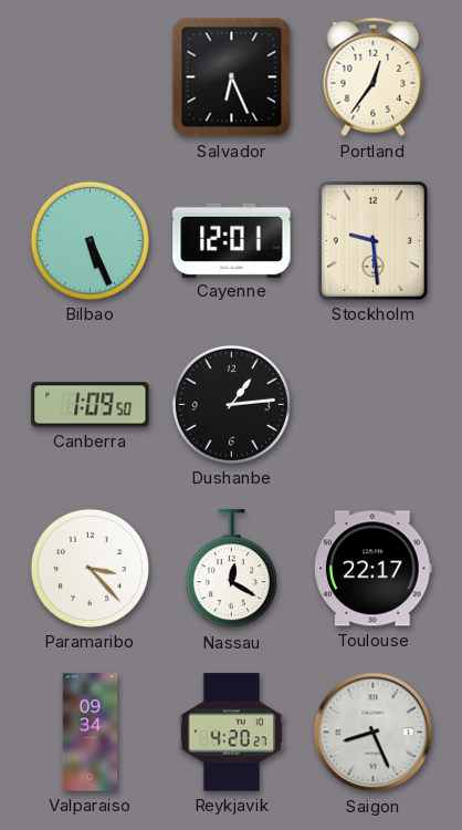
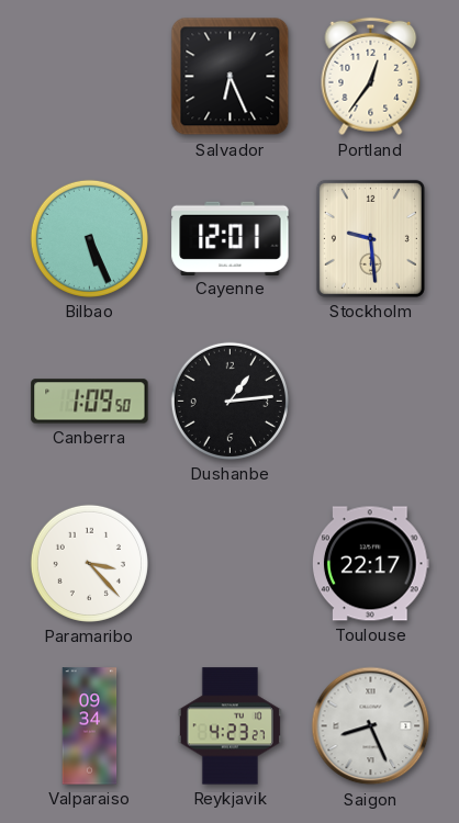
Nassau: 12:20 -> none (231, 569)
Reykjavik: 4:20 -> 4:23 (229, 726)
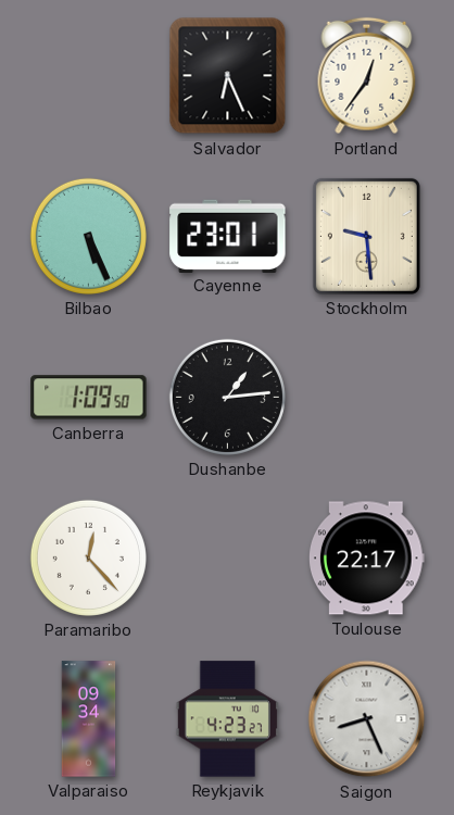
Cayenne: 12:01 -> 23:01 (228, 236)
Paramaribo: 3:23 -> 12:23 (88, 557)
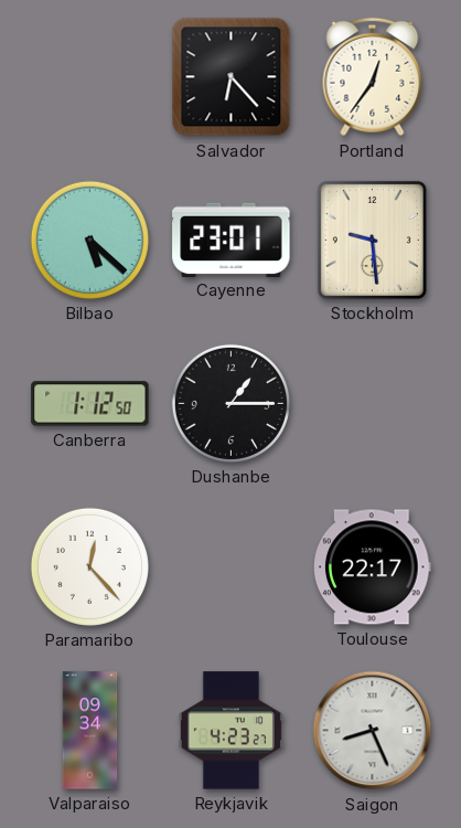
Salvador: 6:26 -> 6:23 (232, 77)
Bilbao: 5:26 -> 5:22 (89, 240)
Canberra: 1:09 -> 1:12 (90, 404)
Dushanbe: 1:14 -> 1:15 (230, 403)
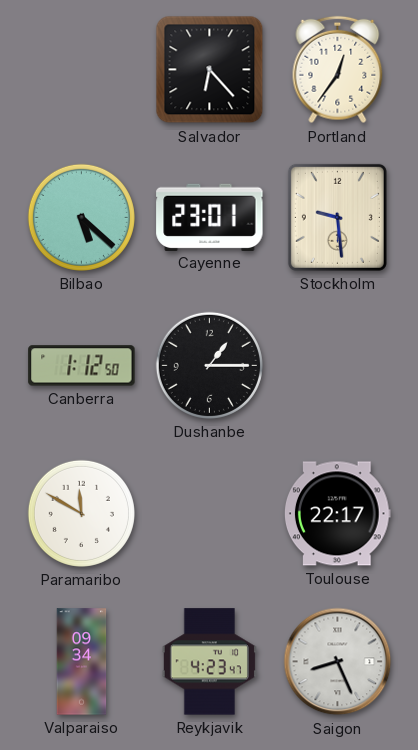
Paramaribo: 12:23 -> 11:50 (81, 513)
Reykjavik: 4:23:27 -> 4:23:47 (209, 662)
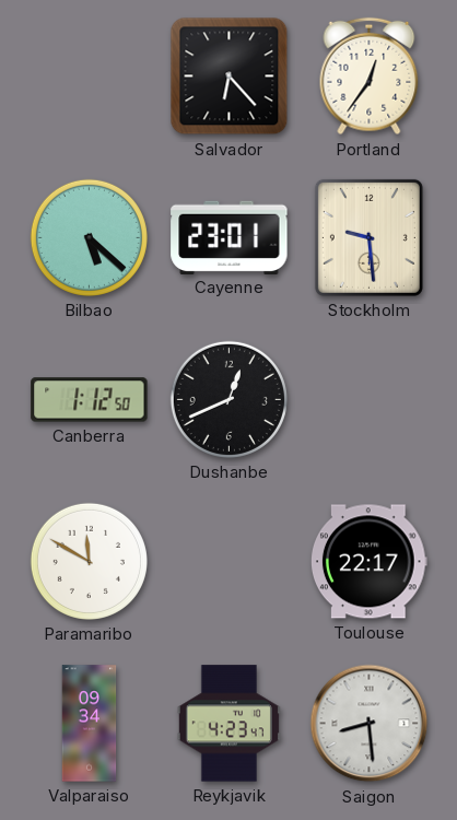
Dushanbe: 1:15 -> 12:41 (228, 399)
Saigon: 8:26 -> 8:29 (370, 724)
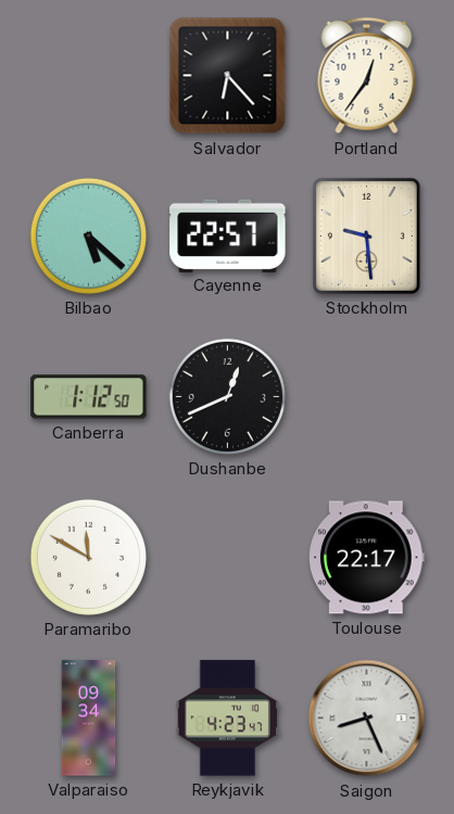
Cayenne: 23:01 -> 22:57 (228, 236)
Saigon: 8:29 -> 8:26 (367, 718)
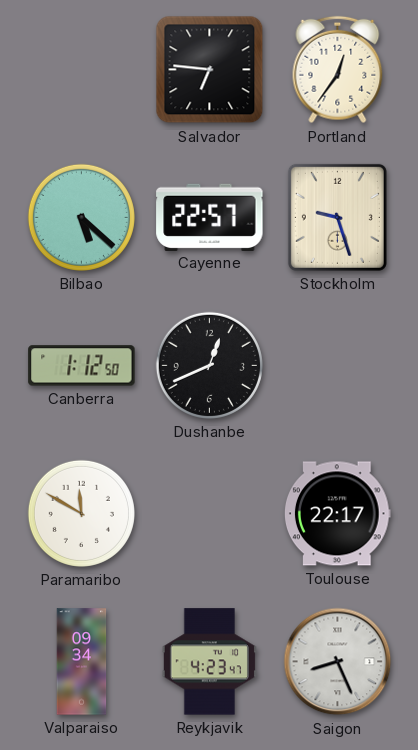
Salvador: 6:23 -> 6:46 (210, 70)
Stockholm: 9:29 -> 9:27 (337, 217)
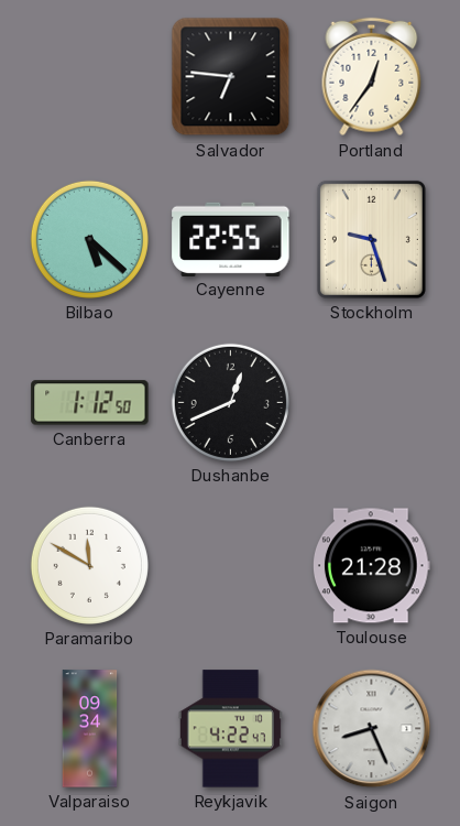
Cayenne: 22:57 -> 22:55 (231, 239)
Toulouse: 22:17 -> 21:28 (371, 566)
Reykjavik: 4:23 -> 4:22 (230, 729)
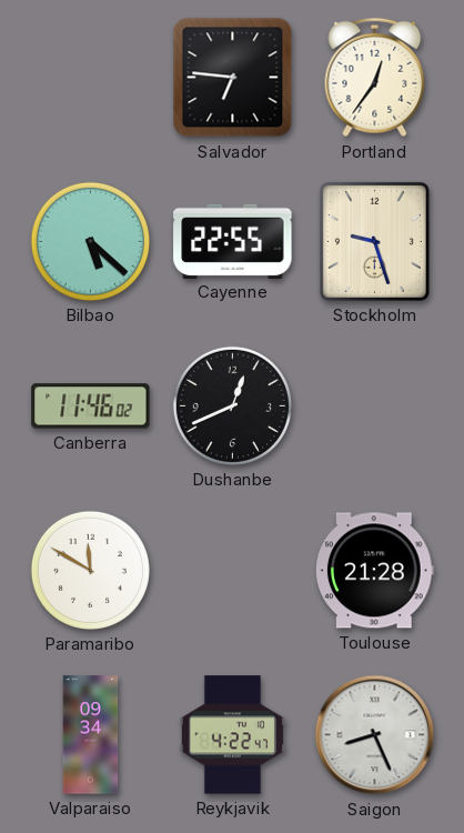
Canberra: 1:12 -> 11:46 (91, 407)
